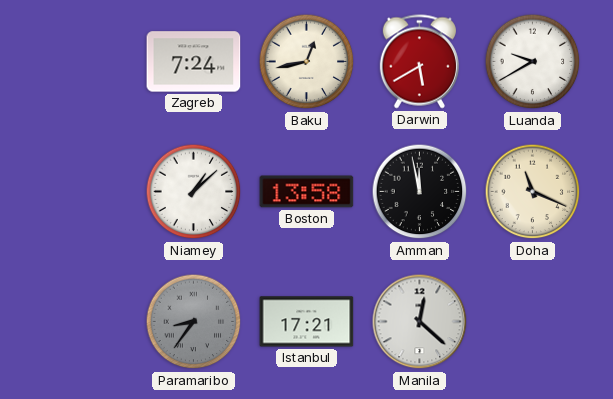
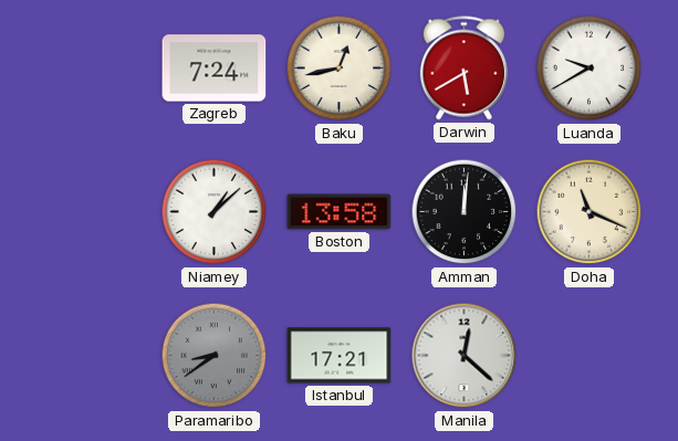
Amman: 11:58 -> 12:01 (465, 212)
Paramaribo: 8:36 -> 8:39 (215, 356)
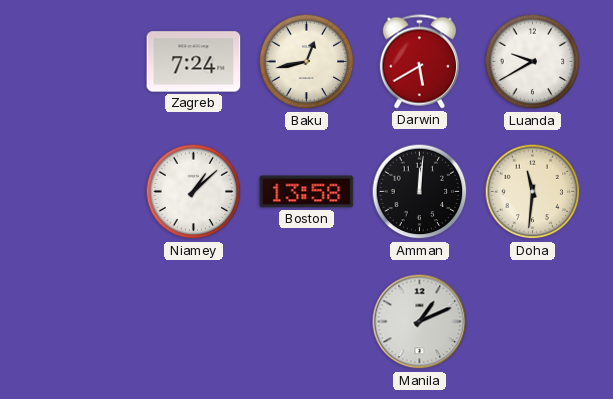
Doha: 11:19 -> 11:31 (533, 192)
Paramaribo: 8:39 -> none (215, 356)
Istanbul: 17:21 -> none (340, 356)
Manila: 12:22 -> 1:11 (420, 322)
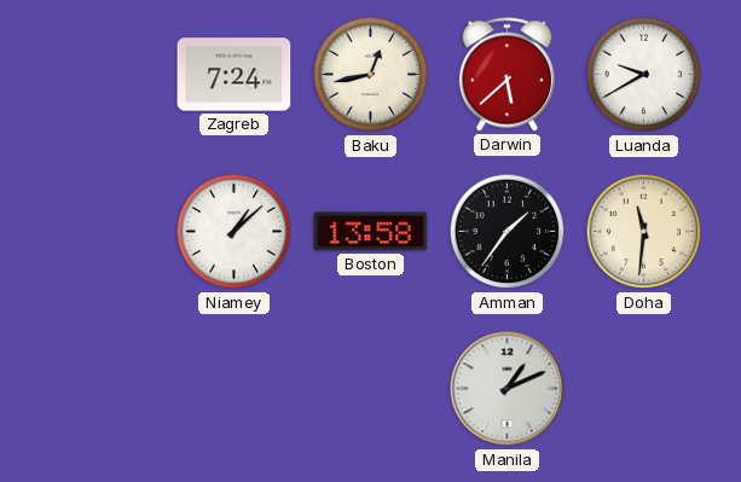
Darwin: 5:40 -> 5:38 (506, 75)
Amman: 12:01 -> 1:36 (508, 232)
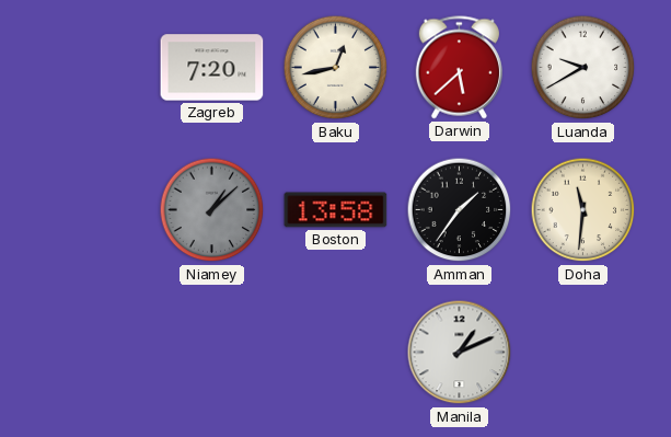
Zagreb: 7:24 -> 7:20 (212, 68)
Niamey dial: white -> grey (212, 210)
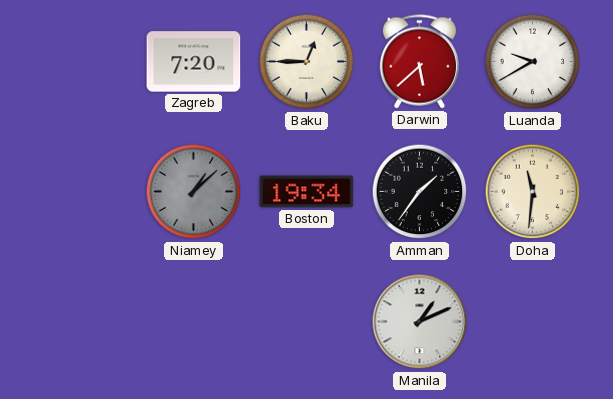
Baku: 12:43 -> 12:45 (307, 62)
Boston: 13:58 -> 19:34 (307, 192)
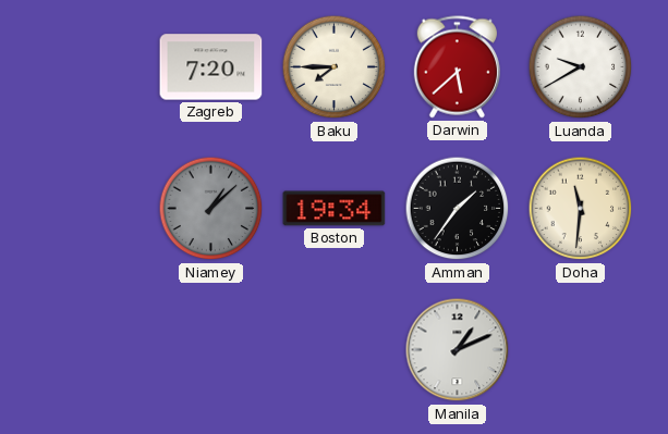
Baku: 12:45 -> 7:45 (335, 67)
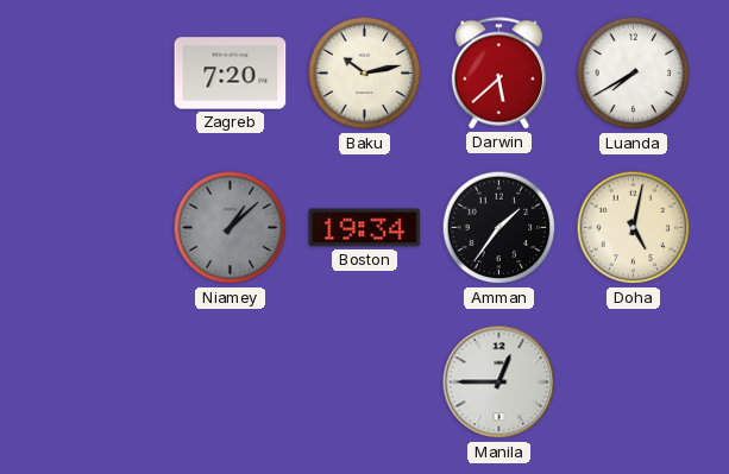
Baku: 7:45 -> 10:13 (365, 74)
Luanda: 9:40 -> 7:40 (634, 74)
Doha: 11:31 -> 5:02 (634, 228)
Manila: 1:11 -> 12:45 (499, 383)
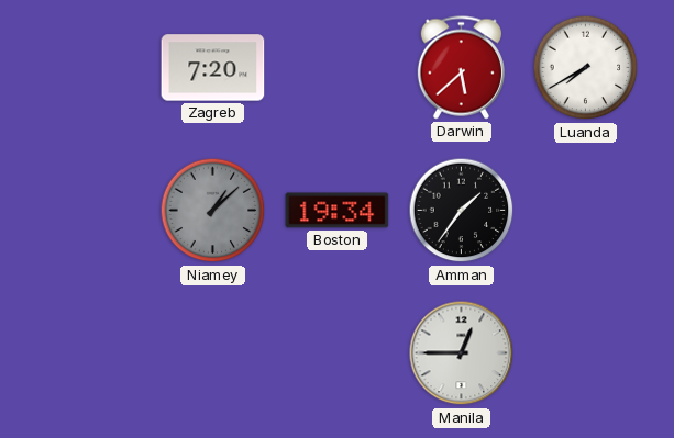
Baku: 10:13 -> none (365, 74)
Doha: 5:02 -> none (634, 228)
